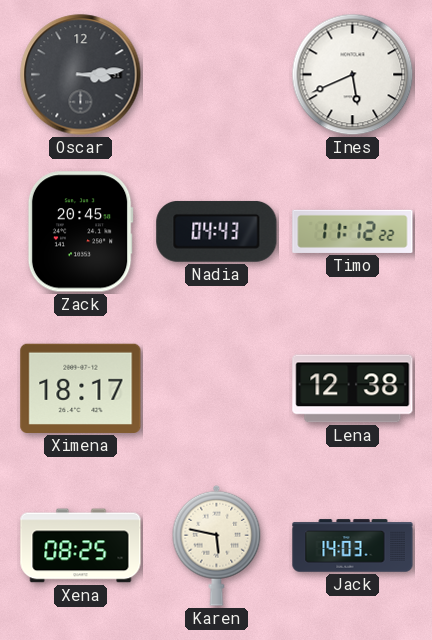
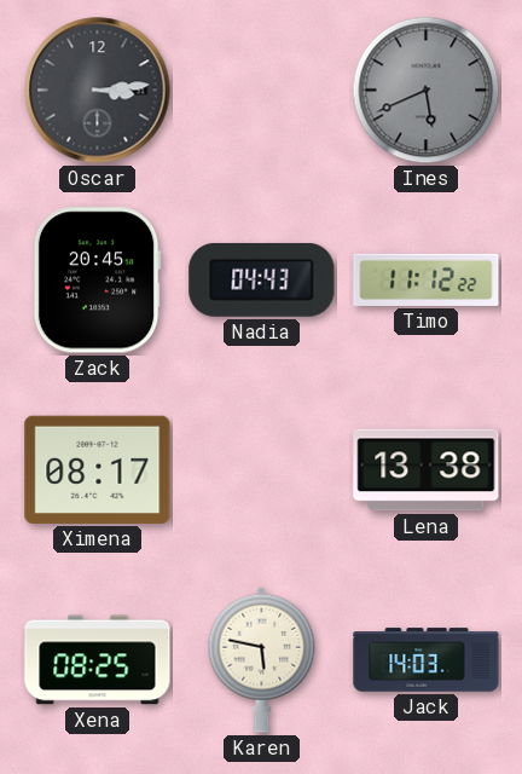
Ines dial: white -> grey (427, 91)
Ximena: 18:17 -> 08:17 (98, 469)
Lena: 12:38 -> 13:38 (427, 470)
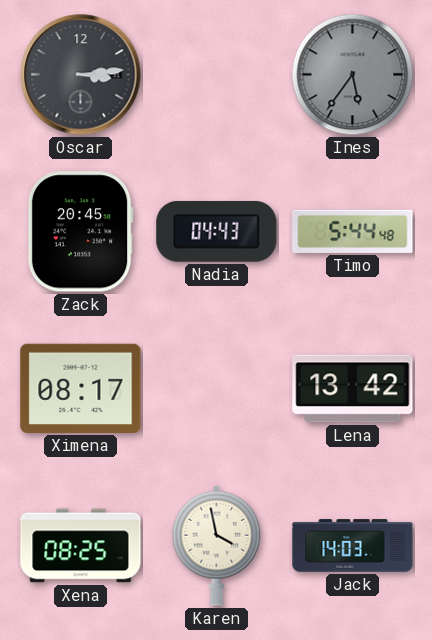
Ines: 5:41 -> 5:36 (353, 75)
Timo: 11:12 -> 5:44 (353, 231)
Lena: 13:38 -> 13:42 (353, 389)
Karen: 5:47 -> 3:58 (217, 545)
